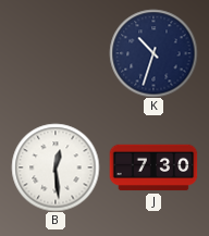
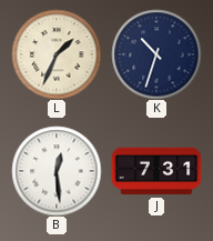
L: none -> 1:34 (57, 54)
J: 7:30 -> 7:31 (156, 171)
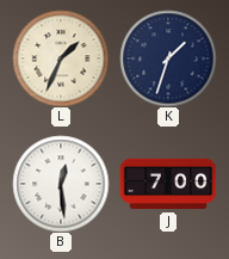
K: 10:33 -> 1:33 (168, 58)
J: 7:31 -> 7:00 (168, 184)
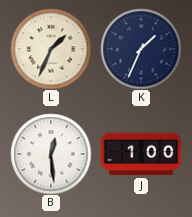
K: 1:33 -> 1:34 (141, 49)
J: 7:00 -> 1:00 (141, 154)
